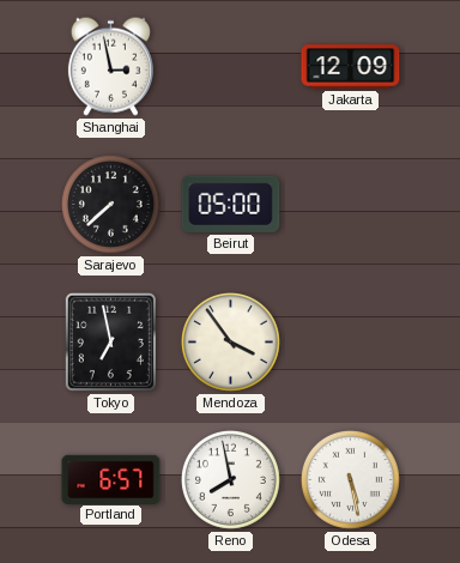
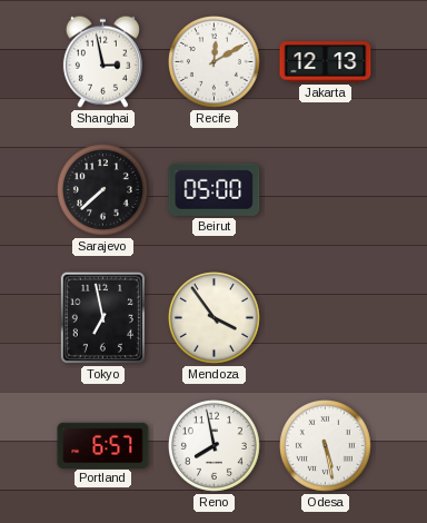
Recife: none -> 12:10 (213, 61)
Jakarta: 12:09 -> 12:13 (326, 62)
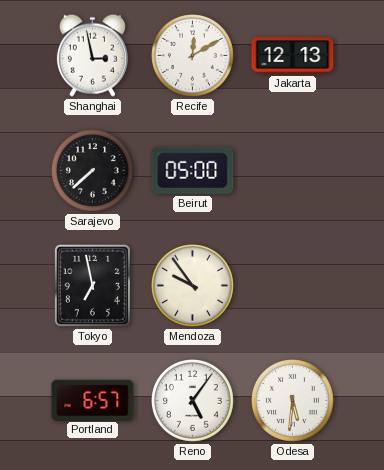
Mendoza: 3:54 -> 9:54 (192, 285)
Reno: 7:58 -> 5:06 (192, 400)
Odesa: 5:28 -> 5:31 (292, 400)
